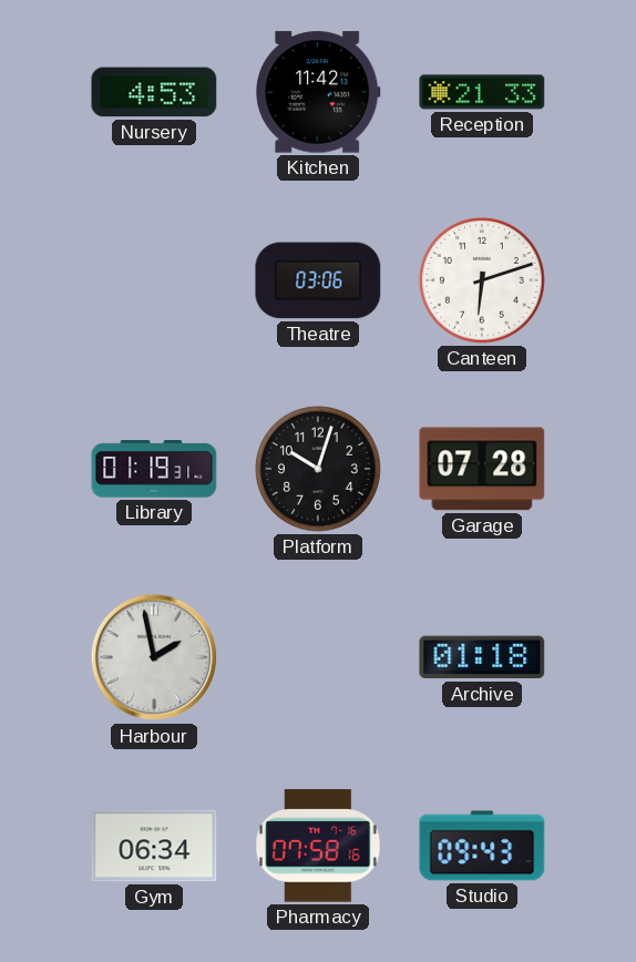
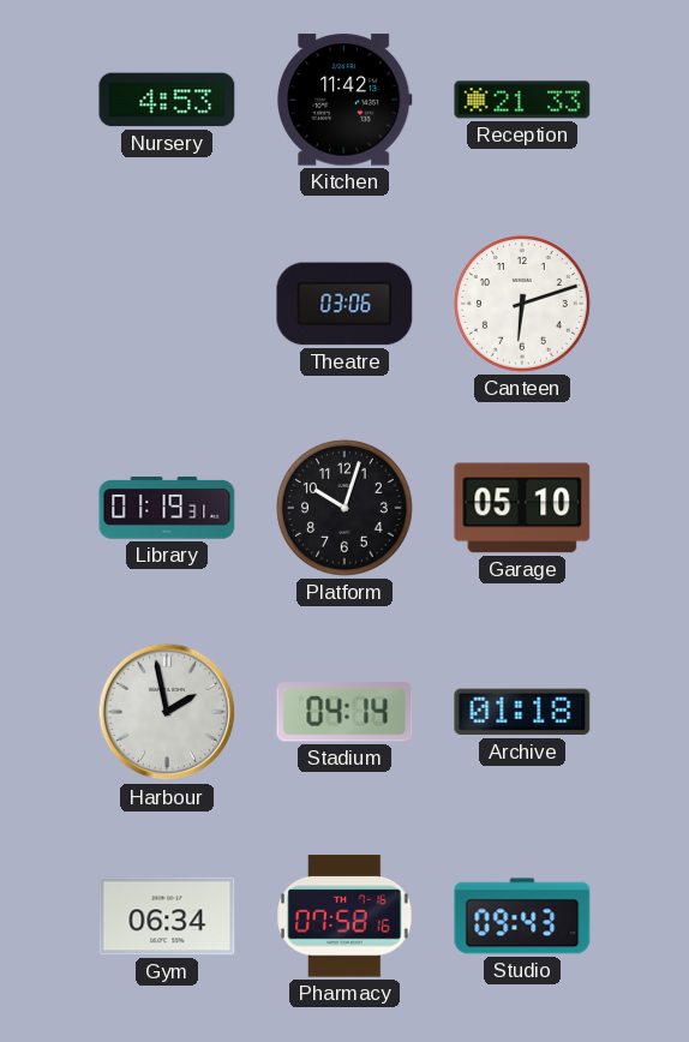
Garage: 07:28 -> 05:10 (522, 508)
Stadium: none -> 04:14 (344, 712)
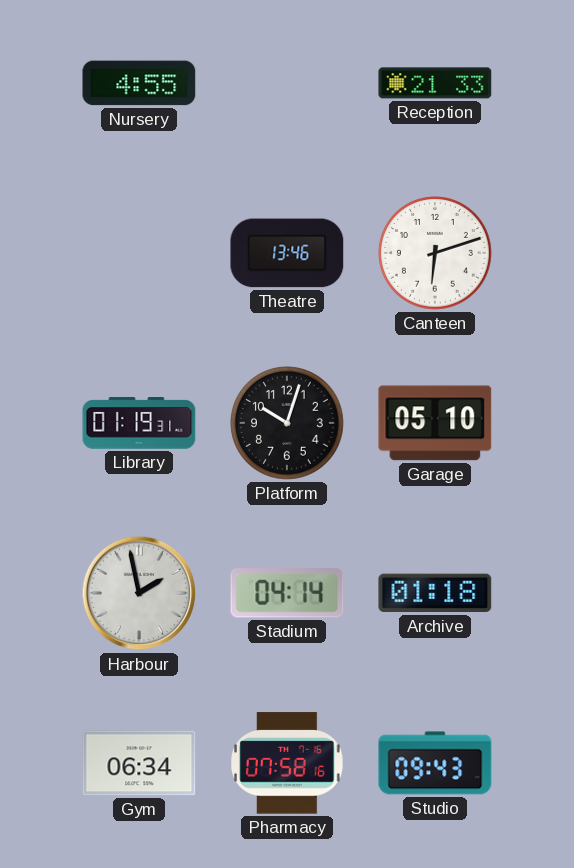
Nursery: 4:53 -> 4:55 (139, 83)
Kitchen: 11:42 -> none (346, 100)
Theatre: 03:06 -> 13:46 (287, 253)
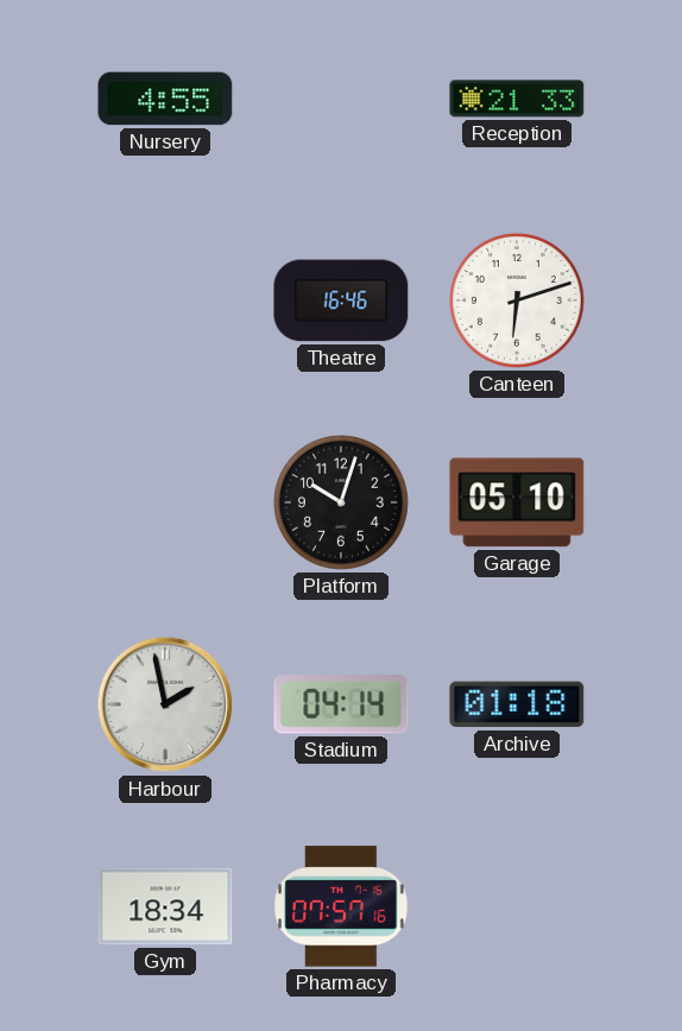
Theatre: 13:46 -> 16:46 (341, 301)
Library: 01:19 -> none (139, 423)
Gym: 06:34 -> 18:34 (165, 906)
Pharmacy: 07:58 -> 07:57 (341, 906)
Studio: 09:43 -> none (435, 763)
